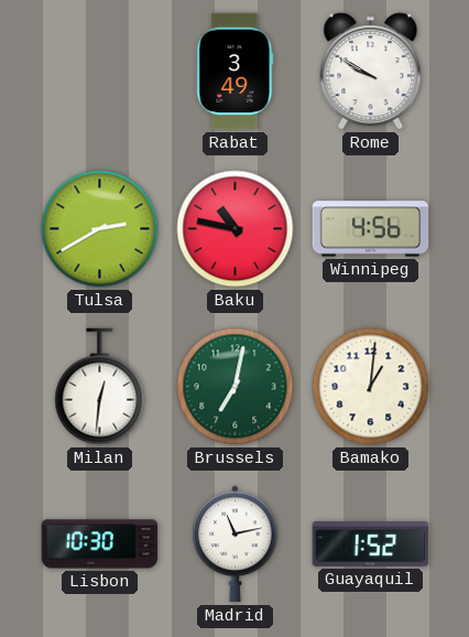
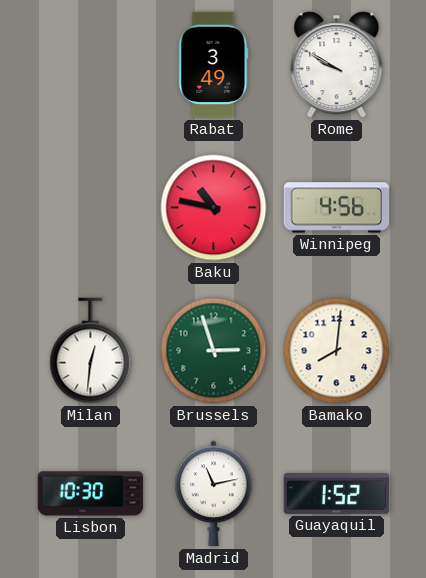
Tulsa: 2:40 -> none (100, 229)
Brussels: 7:02 -> 2:57 (214, 351)
Bamako: 1:01 -> 8:01 (337, 351)
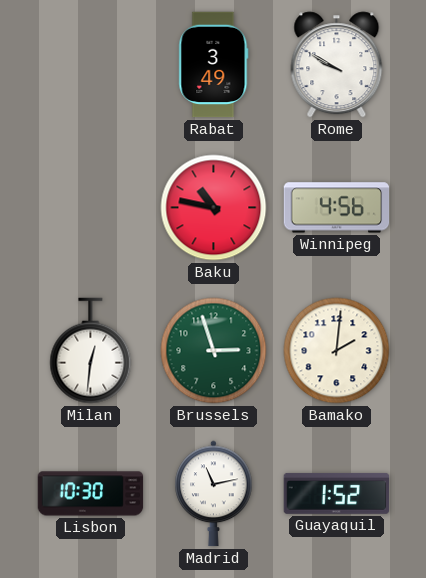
Bamako: 8:01 -> 2:01 (337, 351)
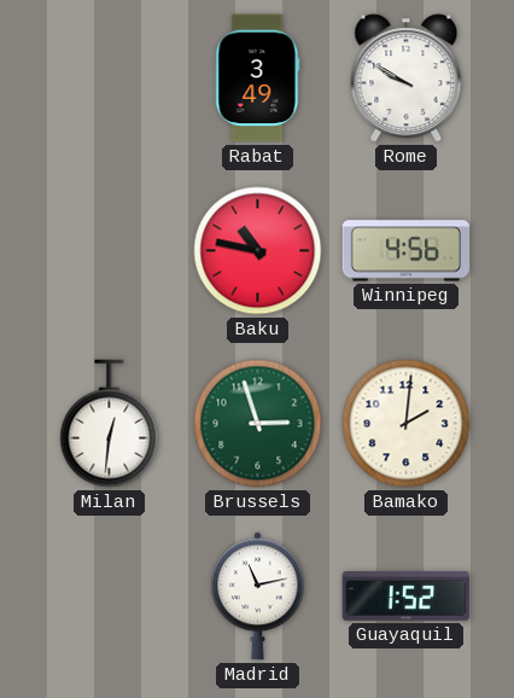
Lisbon: 10:30 -> none (91, 494)
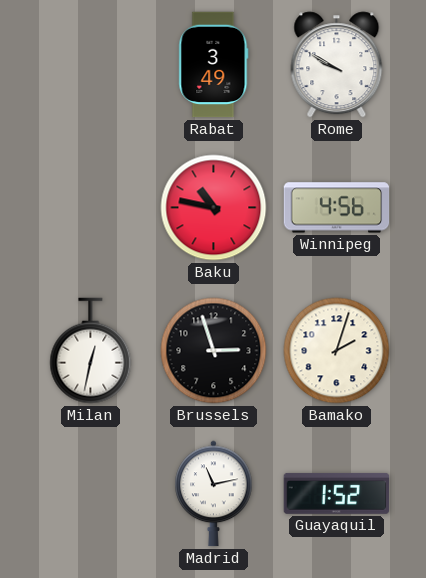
Milan: 12:31 -> 12:32 (91, 351)
Brussels dial: green -> black (214, 351)
Bamako: 2:01 -> 2:03 (337, 351)
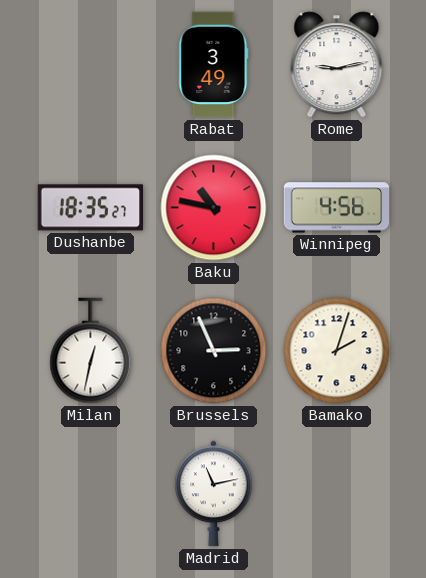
Rome: 9:50 -> 9:13 (337, 65)
Dushanbe: none -> 18:35 (91, 208)
Brussels: 2:57 -> 2:56 (214, 351)
Guayaquil: 1:52 -> none (337, 493)
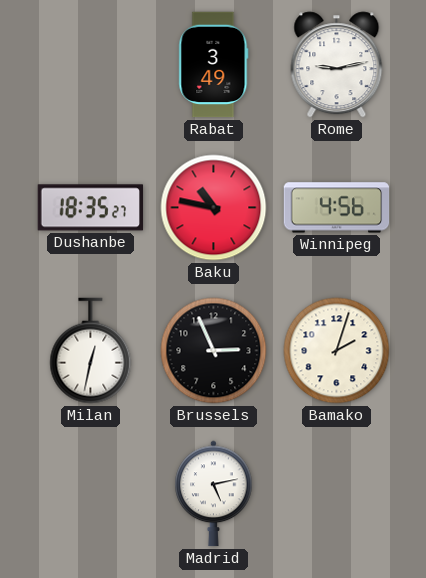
Madrid: 11:13 -> 5:13 (214, 494)
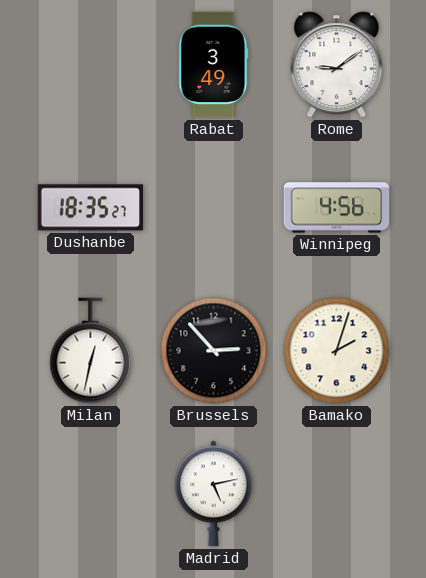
Rome: 9:13 -> 9:09 (337, 65)
Baku: 10:47 -> none (214, 208)
Brussels: 2:56 -> 2:53 (214, 351)
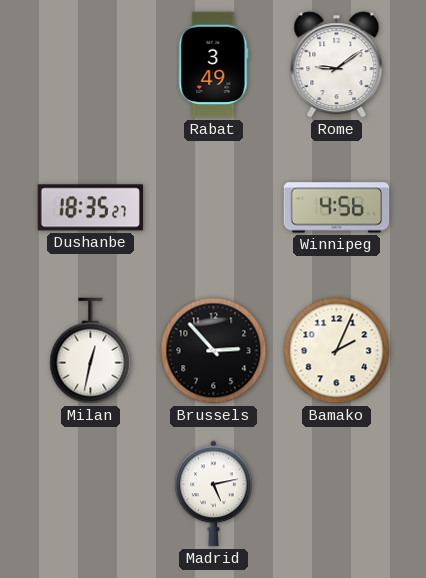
Bamako: 2:03 -> 2:04 (337, 351)
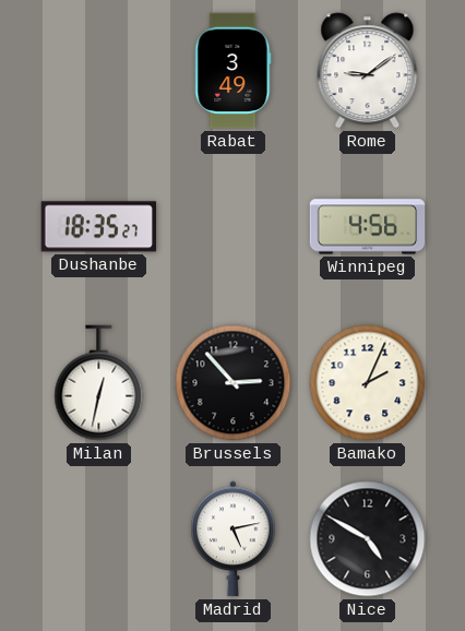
Nice: none -> 4:50 (368, 539)
